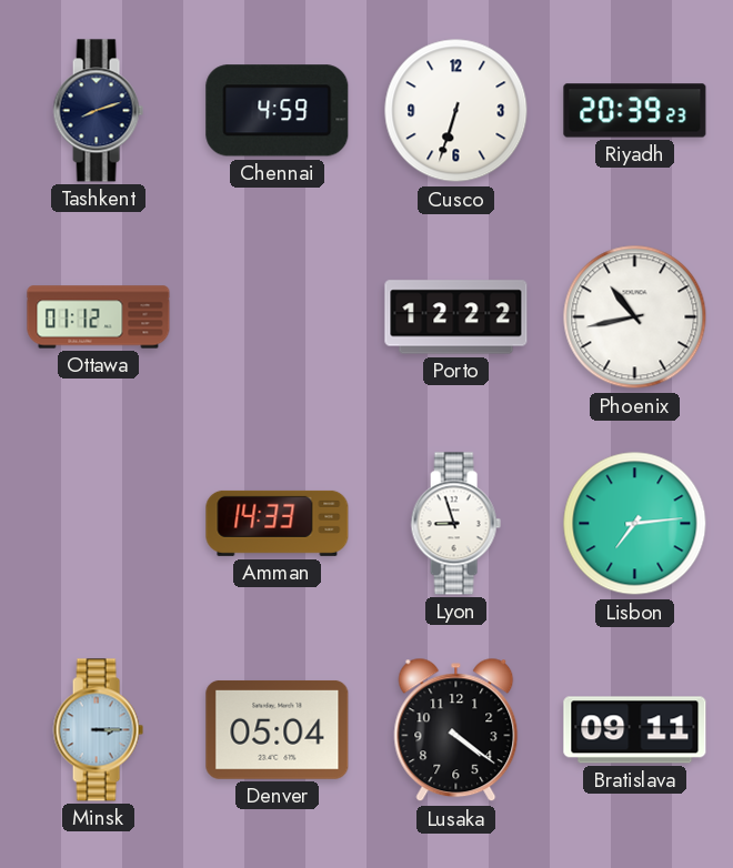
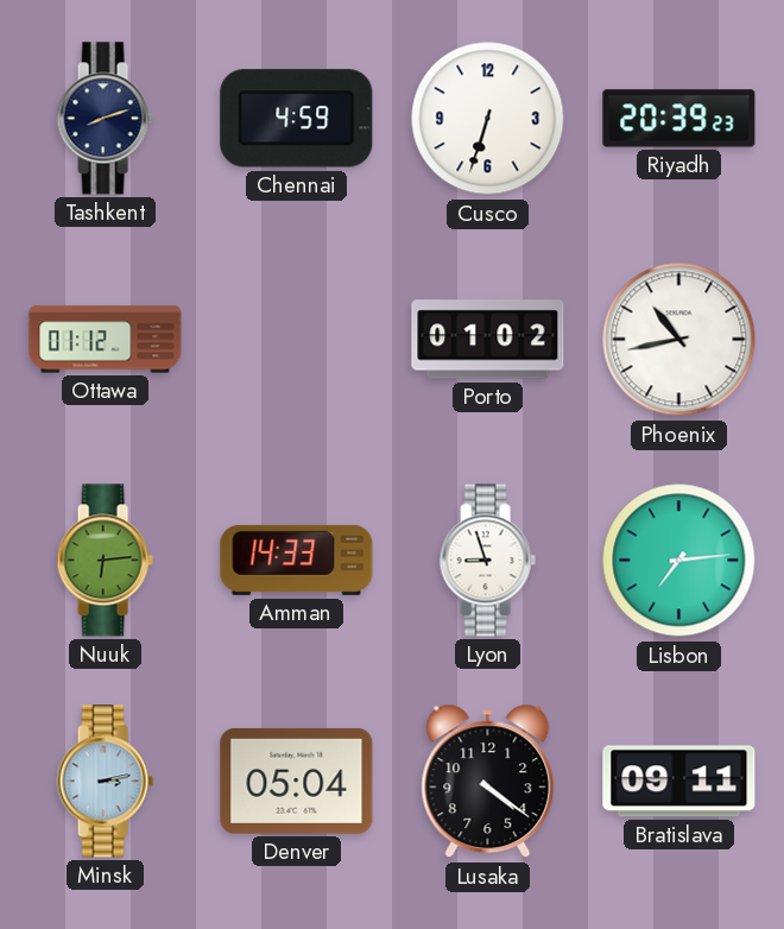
Porto: 12:22 -> 01:02 (488, 340)
Nuuk: none -> 6:14 (105, 561)
Minsk: 3:15 -> 3:13 (105, 782)
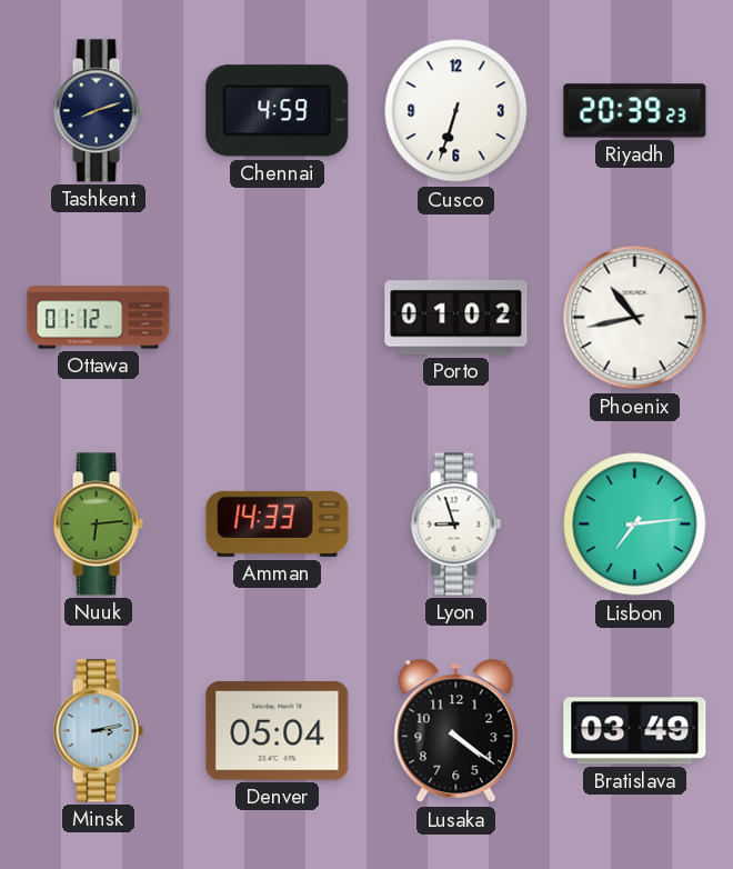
Bratislava: 09:11 -> 03:49 (635, 731)
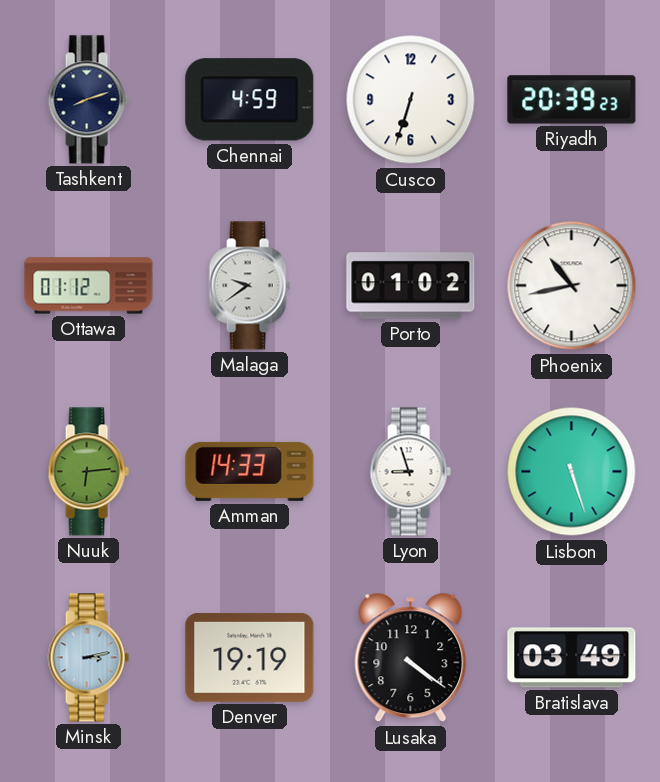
Malaga: none -> 9:39 (249, 286)
Lisbon: 7:14 -> 5:27 (572, 472)
Denver: 05:04 -> 19:19 (250, 657)
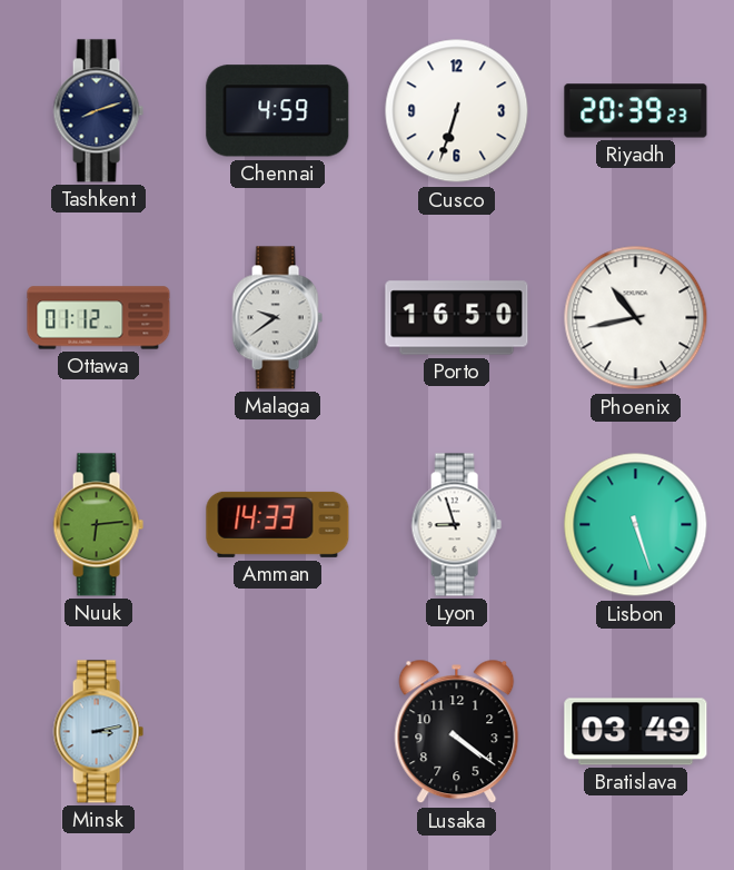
Porto: 01:02 -> 16:50 (457, 318)
Denver: 19:19 -> none (250, 657)
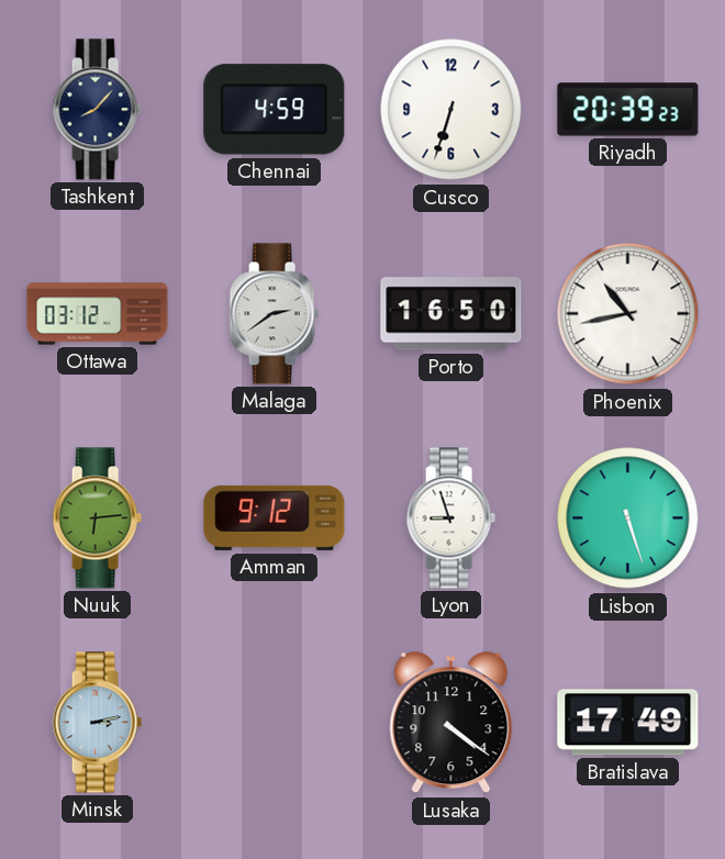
Tashkent: 8:12 -> 8:07 (97, 110)
Ottawa: 01:12 -> 03:12 (98, 314)
Malaga: 9:39 -> 2:39 (274, 314)
Amman: 14:33 -> 9:12 (275, 517)
Bratislava: 03:49 -> 17:49 (628, 723)
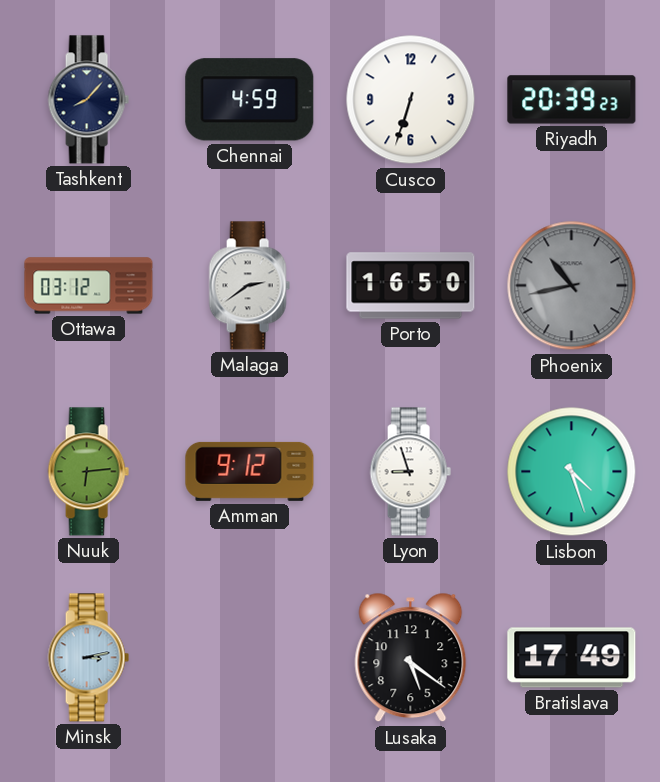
Phoenix dial: white -> grey (572, 286)
Lisbon: 5:27 -> 4:27 (572, 472)
Lusaka: 4:21 -> 5:21 (411, 658)
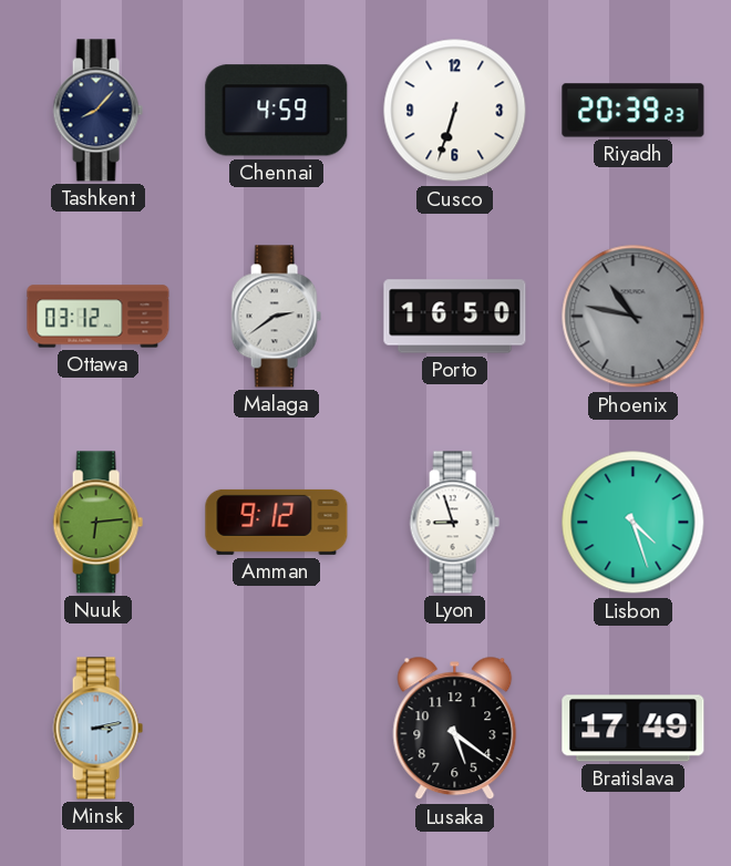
Phoenix: 10:43 -> 10:47 (634, 317)
